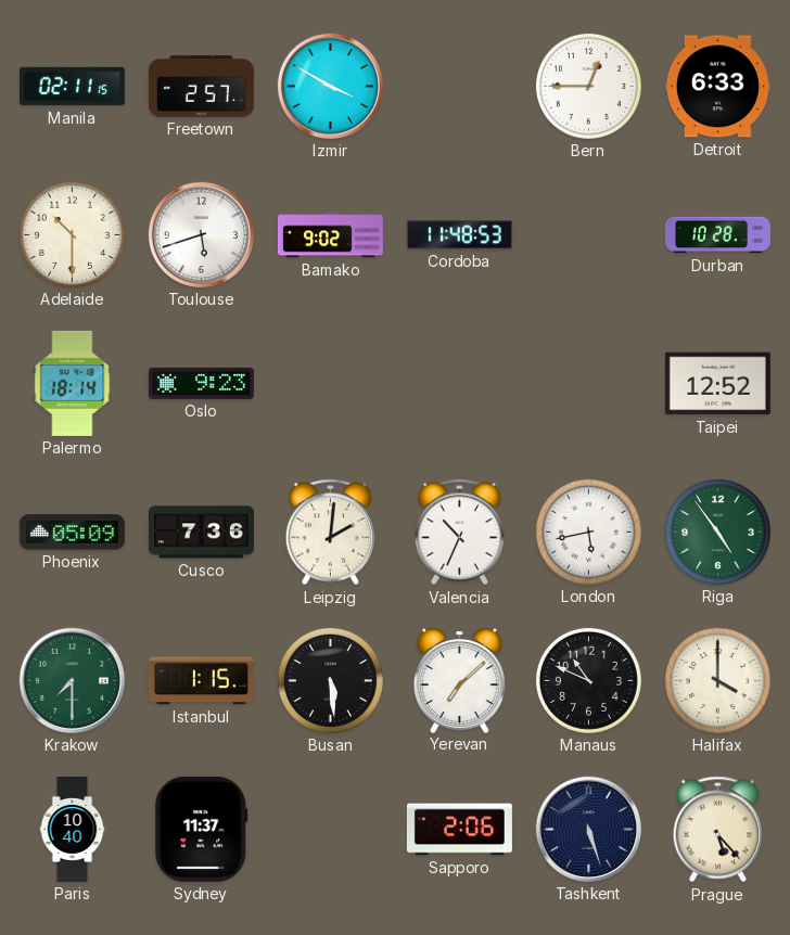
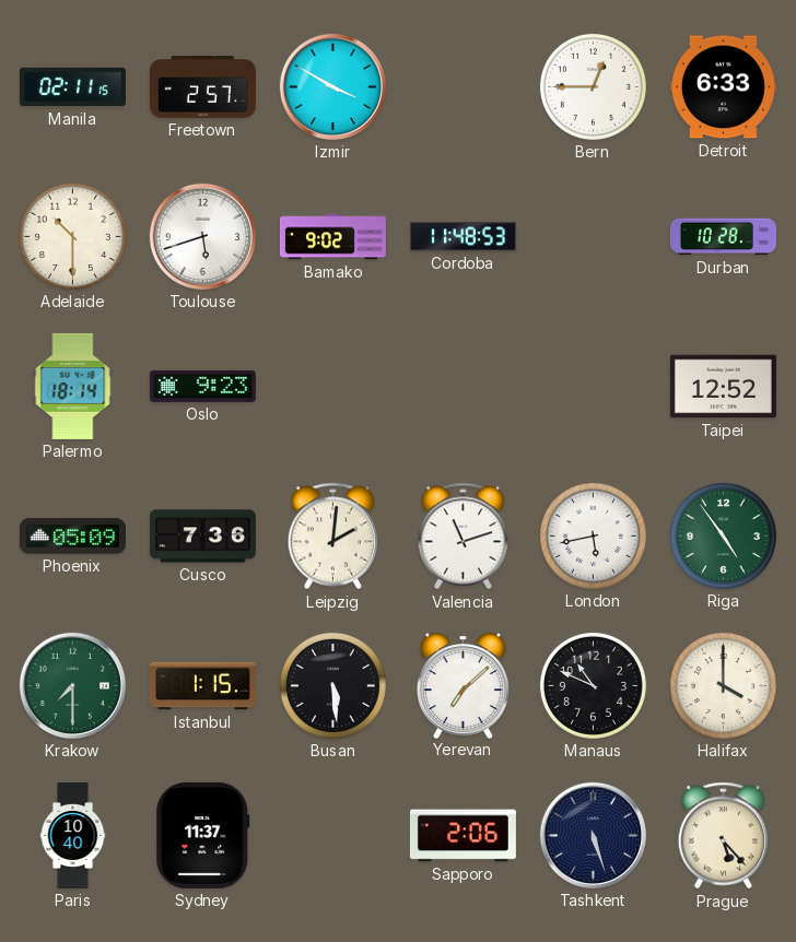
Valencia: 10:34 -> 11:12 (464, 537)
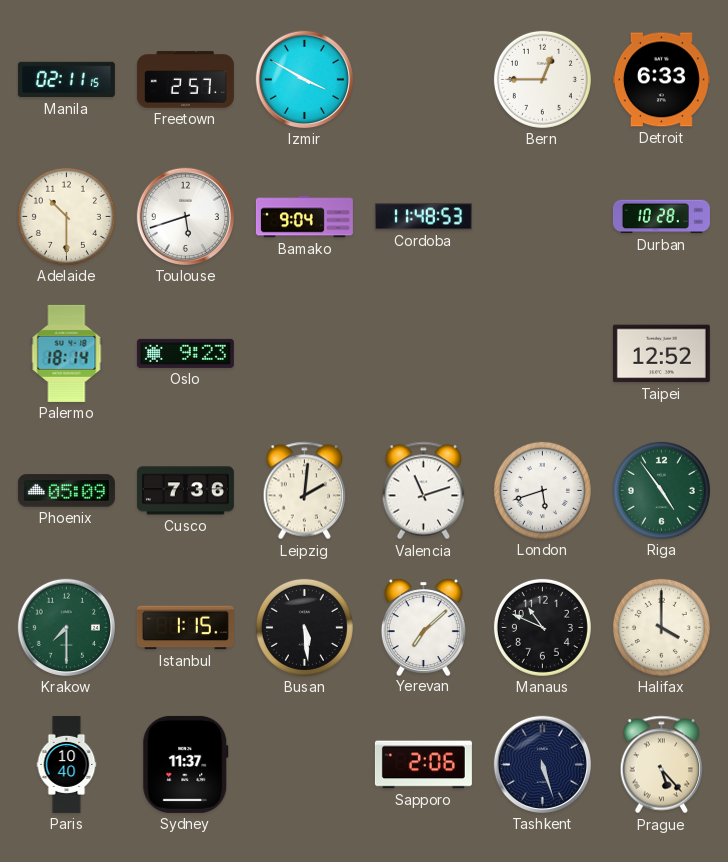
Bamako: 9:02 -> 9:04 (304, 217)
London: 5:43 -> 5:42 (542, 490)
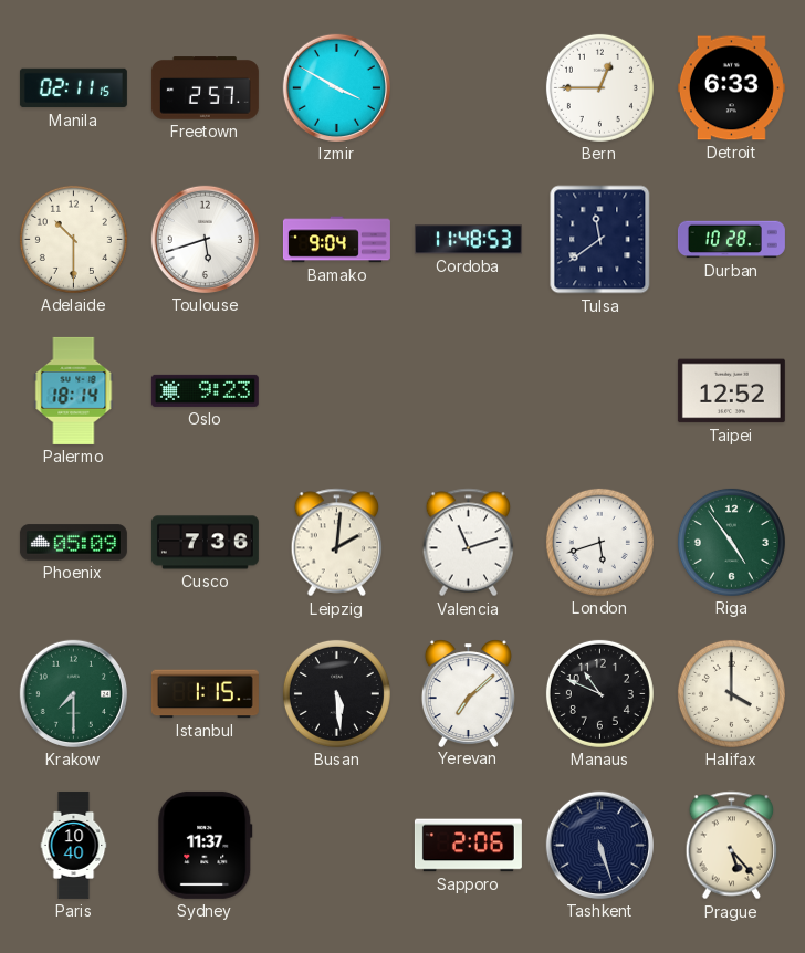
Tulsa: none -> 11:39 (600, 240)
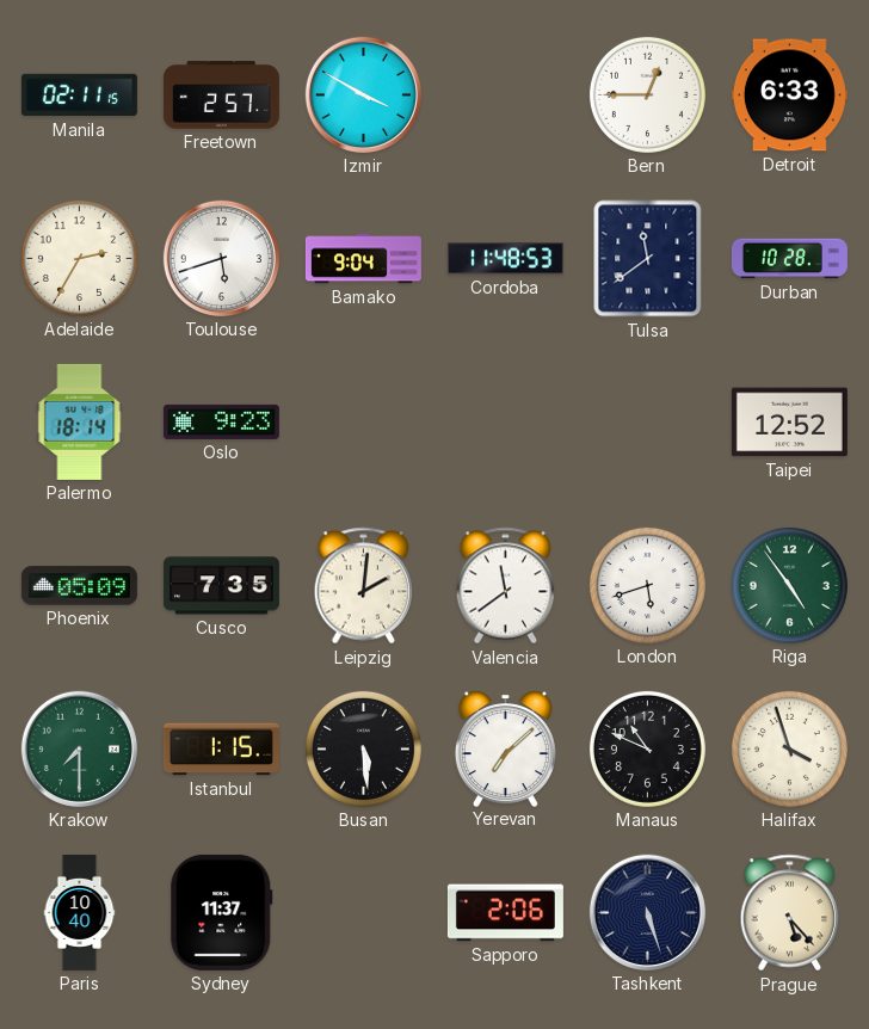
Adelaide: 10:30 -> 2:35 (79, 258)
Cusco: 7:36 -> 7:35 (221, 586)
Valencia: 11:12 -> 11:39 (506, 586)
Halifax: 4:00 -> 3:57 (789, 748)
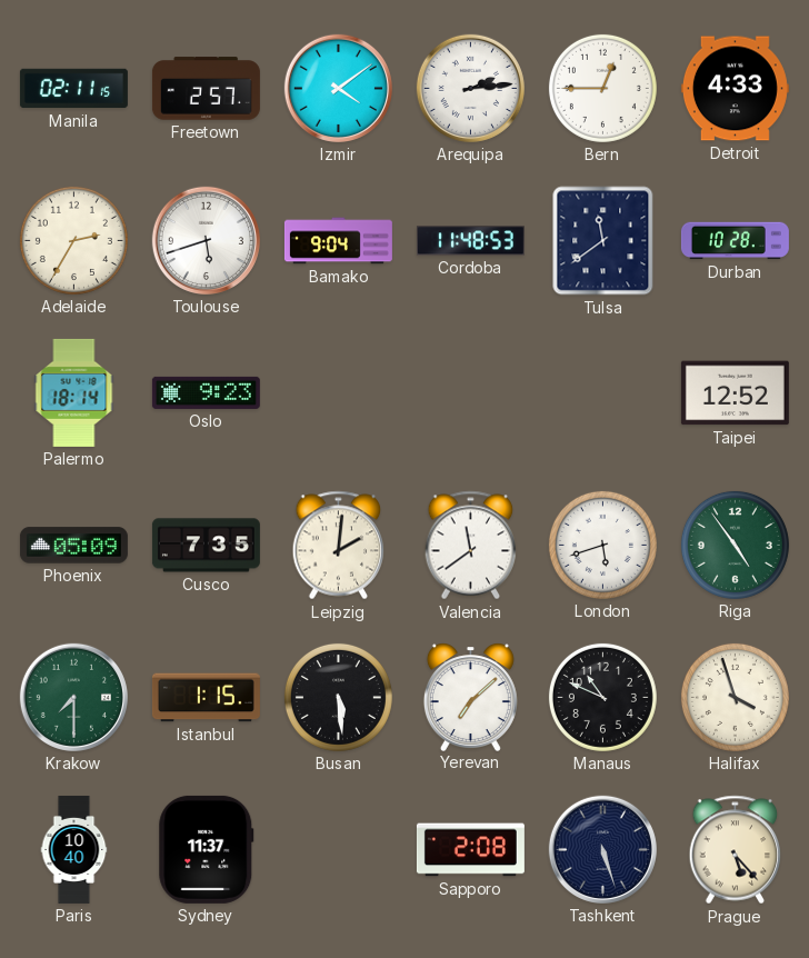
Izmir: 3:50 -> 4:09 (338, 88)
Arequipa: none -> 2:14 (470, 88)
Detroit: 6:33 -> 4:33 (735, 89)
Sapporo: 2:06 -> 2:08 (470, 850)
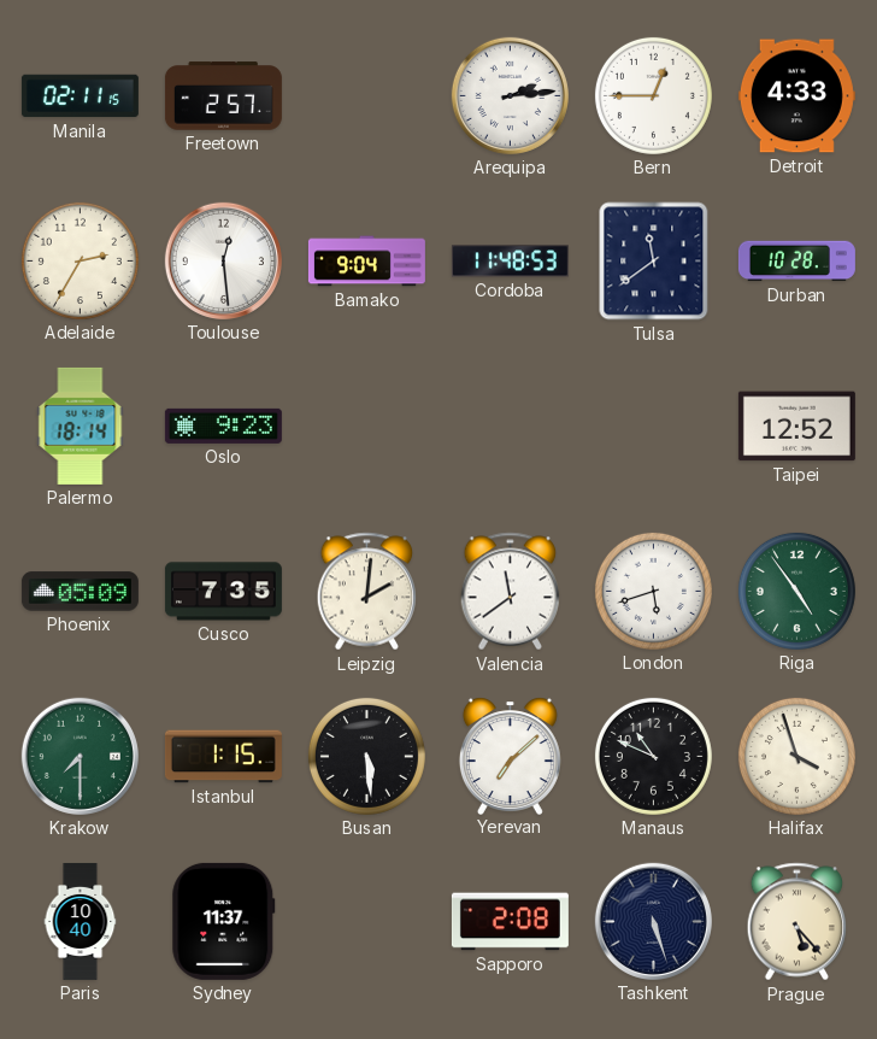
Izmir: 4:09 -> none (338, 88)
Toulouse: 5:42 -> 12:29 (223, 260)
